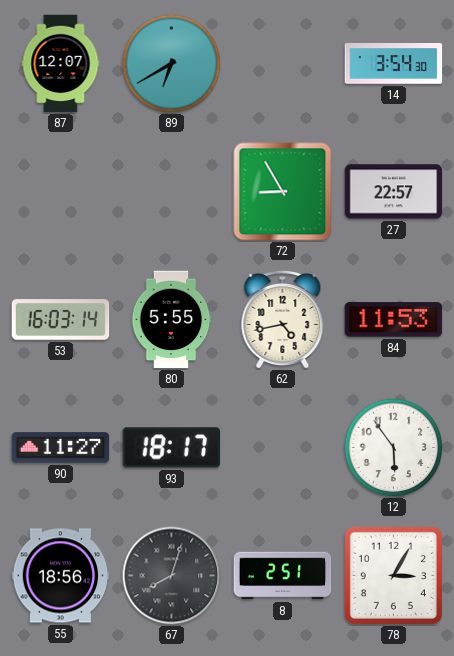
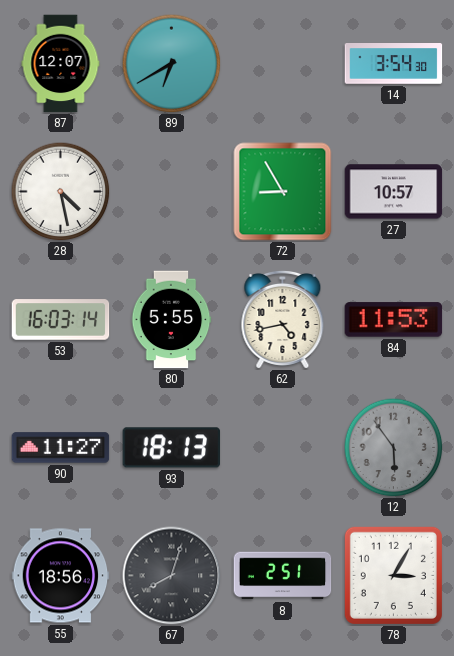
28: none -> 4:28 (61, 192)
27: 22:57 -> 10:57 (394, 192)
93: 18:17 -> 18:13 (172, 448)
12 dial: white -> grey (394, 448)
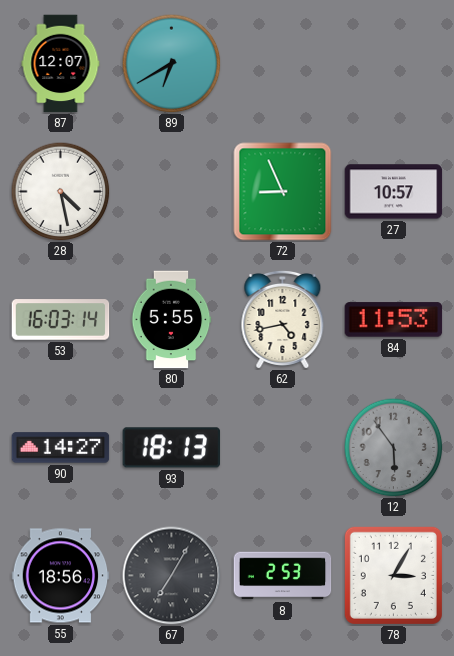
14: 3:54 -> none (394, 64)
72: 8:55 -> 8:56 (283, 192)
90: 11:27 -> 14:27 (61, 448)
67: 8:03 -> 7:05 (172, 576)
8: 2:51 -> 2:53 (283, 576)
